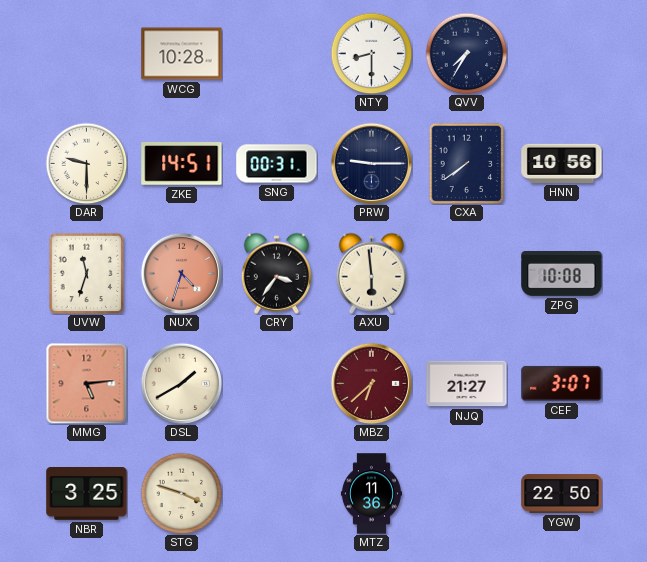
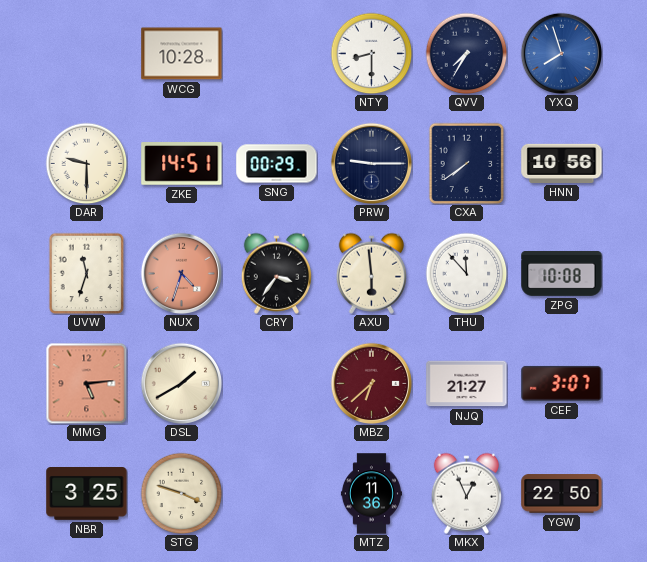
YXQ: none -> 7:57 (561, 53)
SNG: 00:31 -> 00:29 (277, 164)
THU: none -> 11:53 (466, 273)
MKX: none -> 12:56 (466, 493)
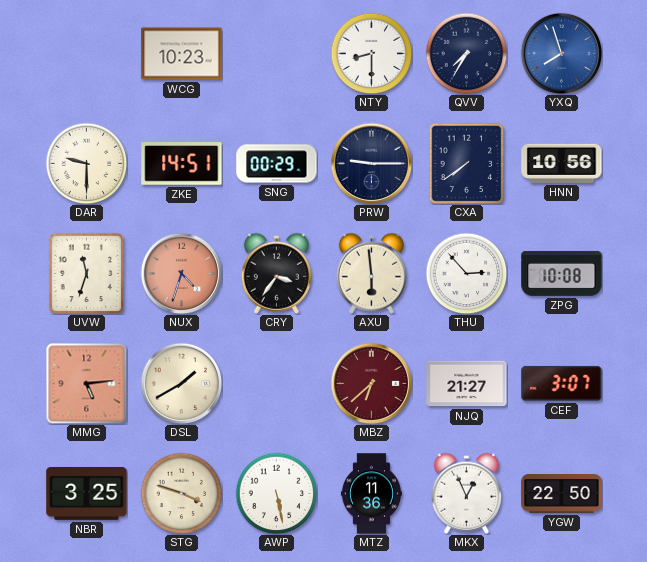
WCG: 10:28 -> 10:23 (182, 54)
THU: 11:53 -> 2:53 (466, 273)
AWP: none -> 5:28 (276, 493)
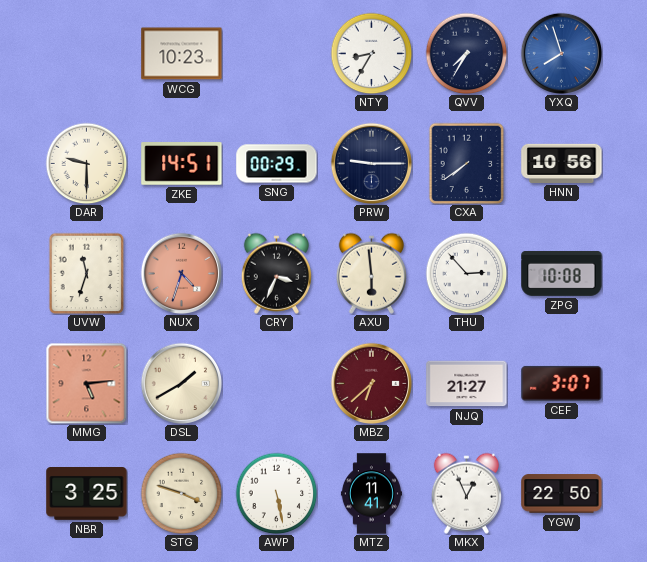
NTY: 8:30 -> 8:35 (371, 53)
CRY: 3:36 -> 3:34 (276, 273)
MTZ: 11:36 -> 11:41 (371, 494)
